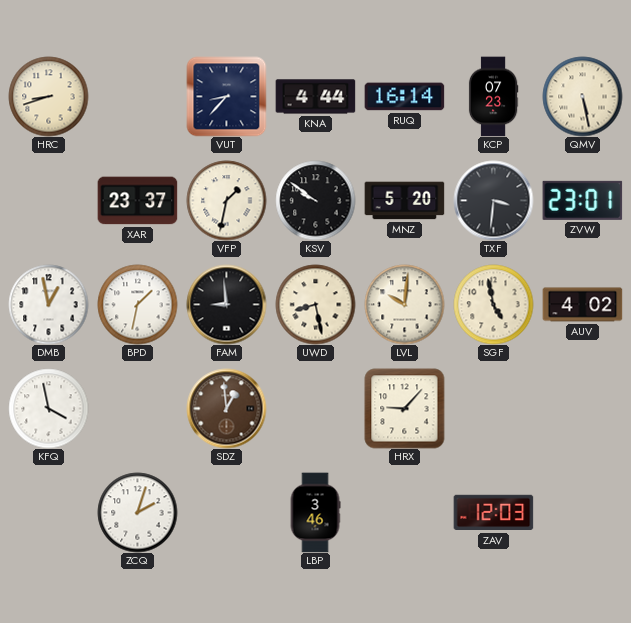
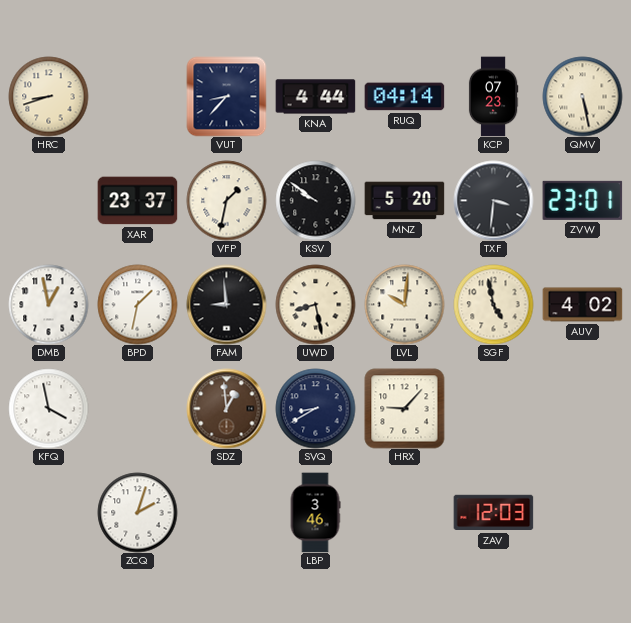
RUQ: 16:14 -> 04:14 (404, 97)
SVQ: none -> 8:40 (315, 408)
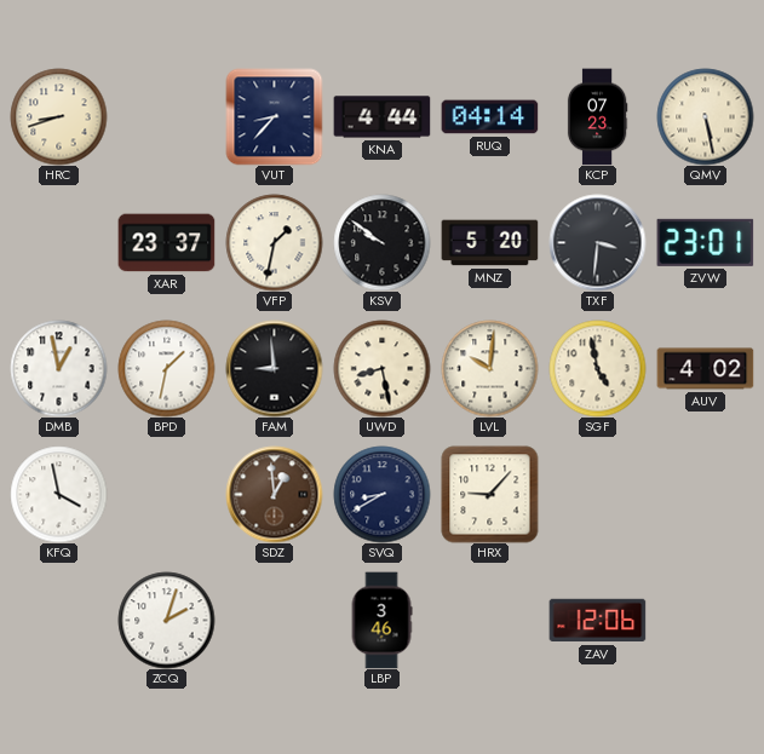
ZAV: 12:03 -> 12:06 (597, 621)
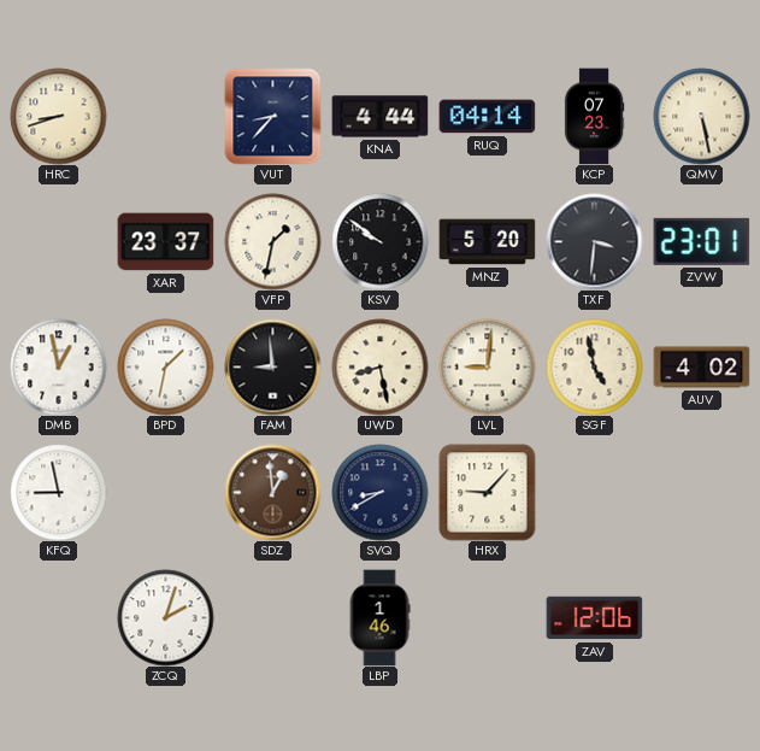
LVL: 10:01 -> 9:01 (487, 366)
KFQ: 3:58 -> 8:58 (58, 492)
LBP: 3:46 -> 1:46 (379, 617)
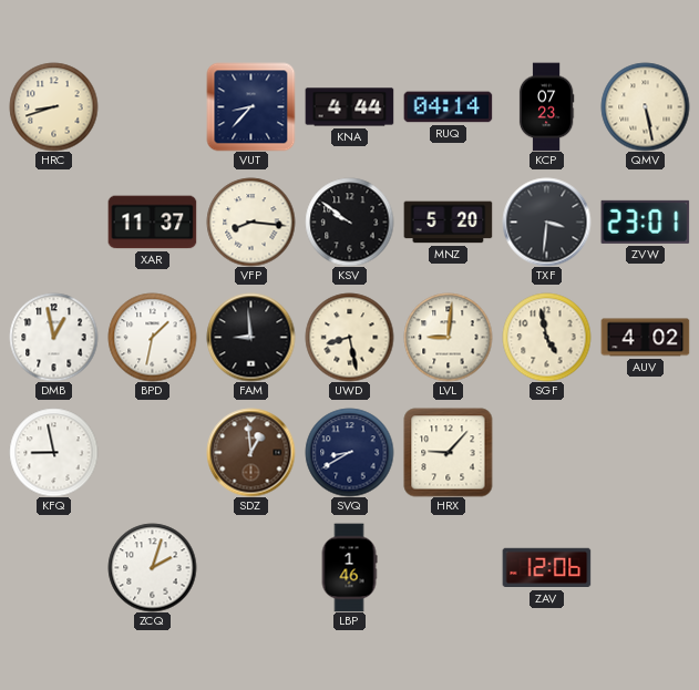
XAR: 23:37 -> 11:37 (152, 223)
VFP: 1:32 -> 8:16 (250, 222)
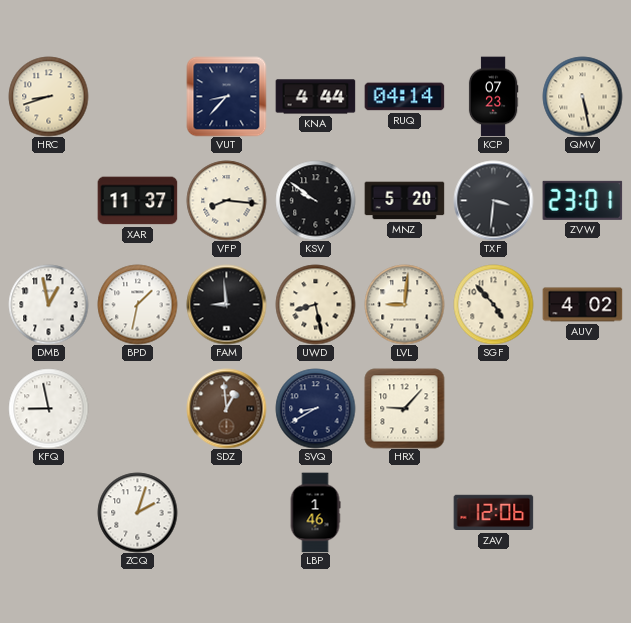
SGF: 4:58 -> 4:53 (493, 304)
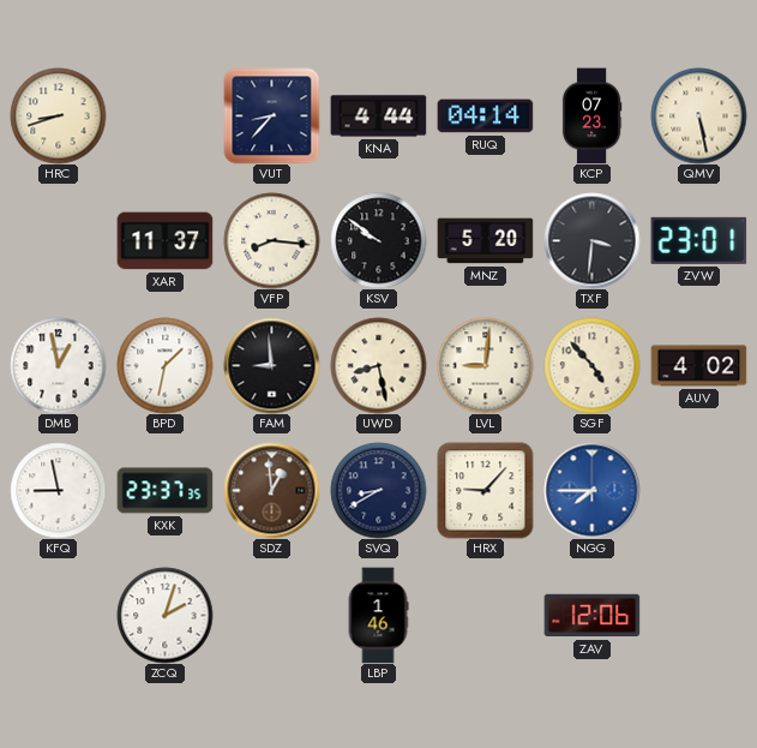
KXK: none -> 23:37 (164, 491)
NGG: none -> 7:45 (591, 490)
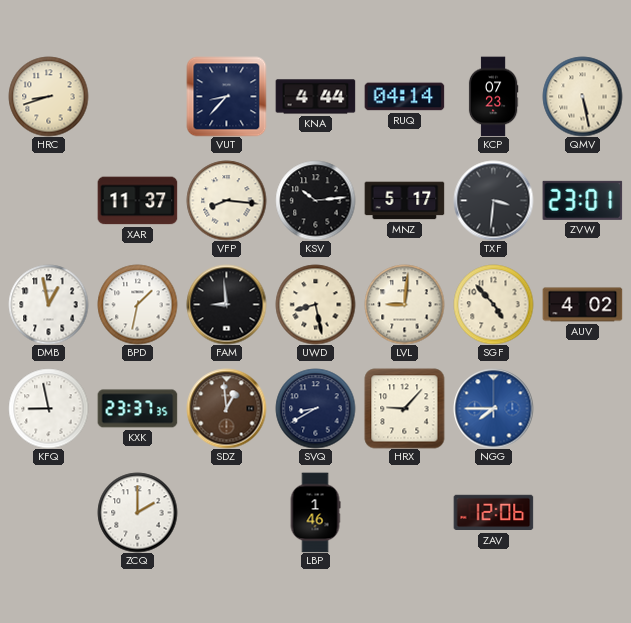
KSV: 9:51 -> 10:14 (315, 200)
MNZ: 5:20 -> 5:17 (404, 201)
ZCQ: 2:03 -> 2:00 (137, 512)
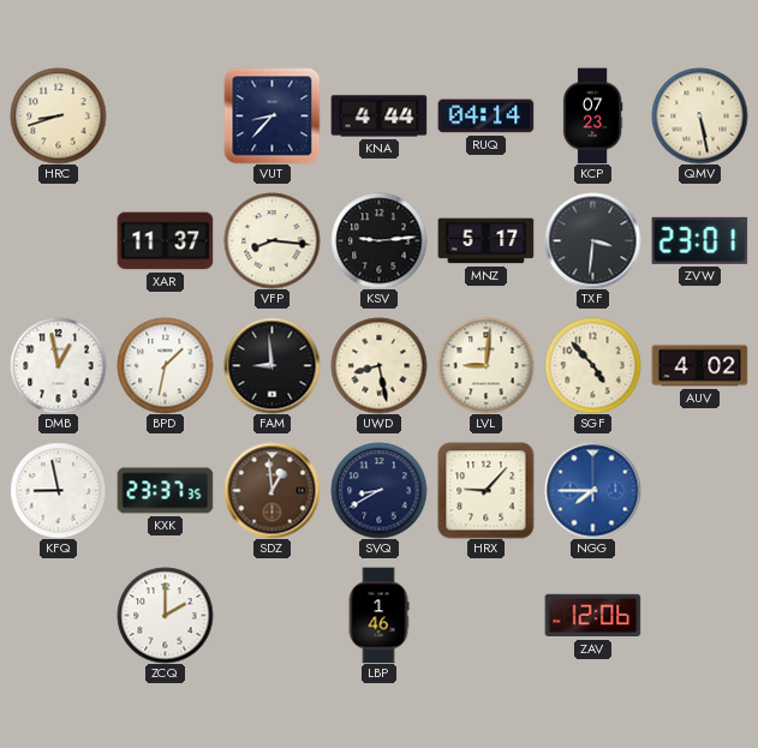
KSV: 10:14 -> 9:14 (378, 240)
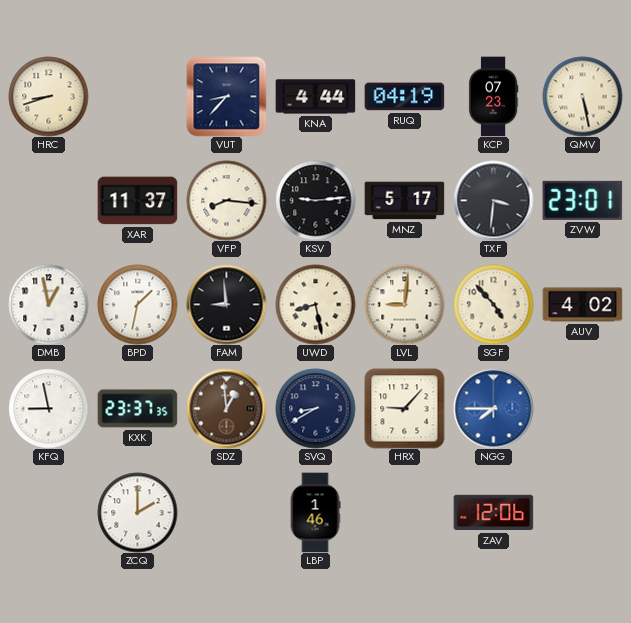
RUQ: 04:14 -> 04:19 (404, 97)
